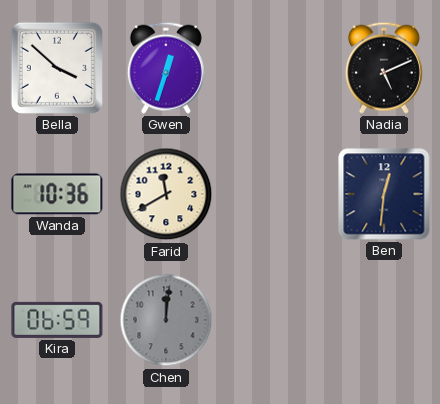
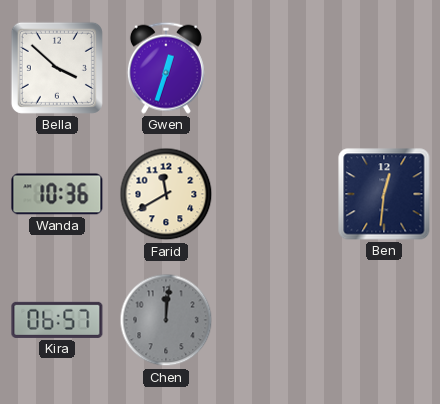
Nadia: 5:11 -> none (384, 68)
Kira: 06:59 -> 06:57 (57, 320)
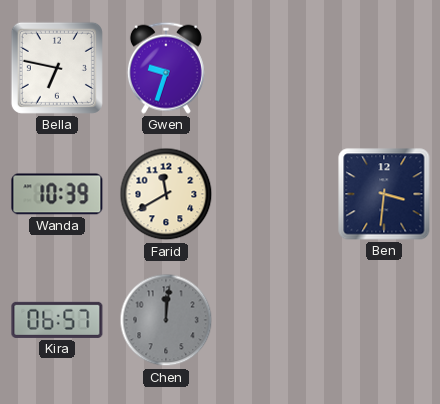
Bella: 3:52 -> 6:47 (57, 68)
Gwen: 12:33 -> 9:33 (166, 68)
Wanda: 10:36 -> 10:39 (57, 194)
Ben: 12:31 -> 3:31 (384, 194)
